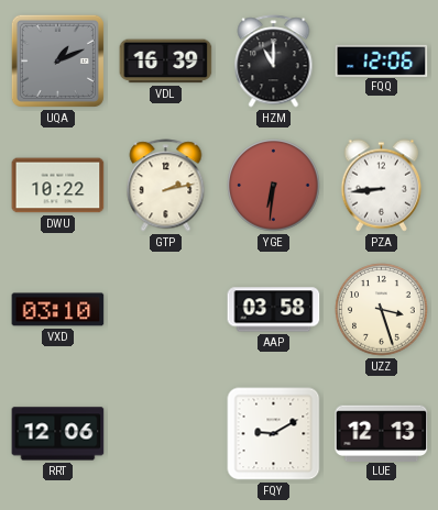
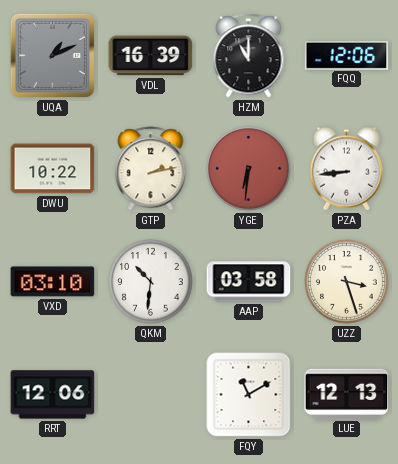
QKM: none -> 10:31 (151, 282)
FQY: 9:10 -> 11:10 (249, 395)
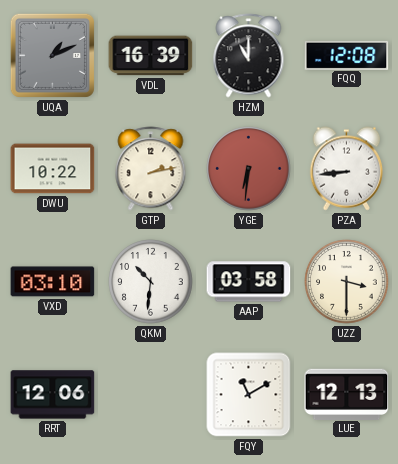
FQQ: 12:06 -> 12:08 (347, 55)
UZZ: 3:27 -> 3:30 (347, 282)
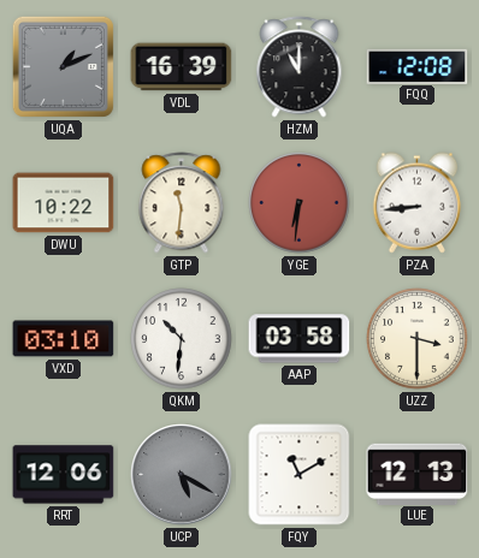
GTP: 2:13 -> 11:31 (182, 203)
UCP: none -> 5:20 (182, 475)
